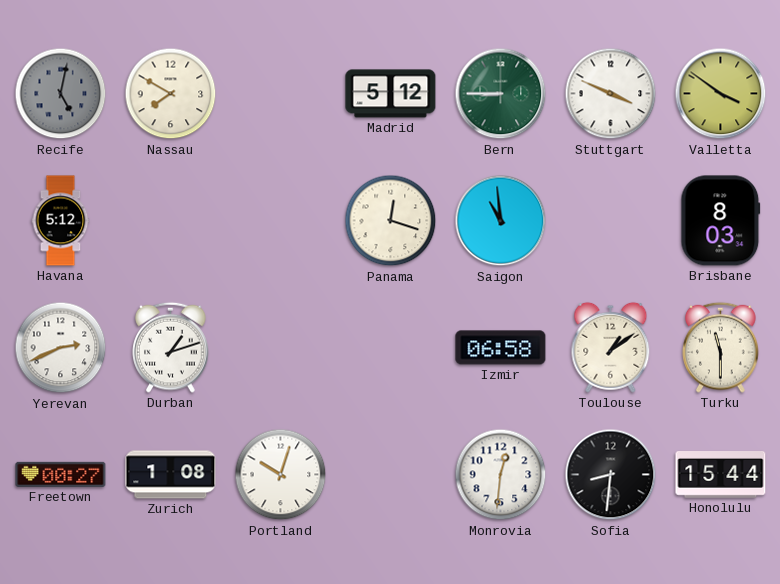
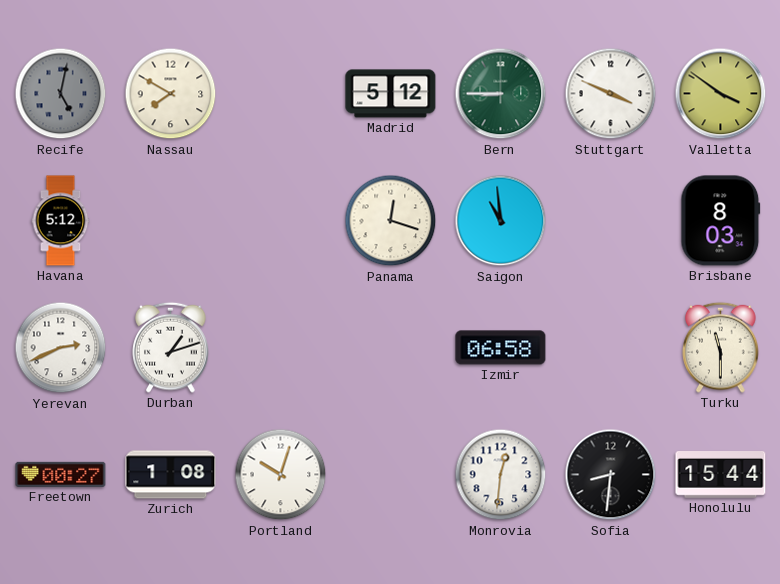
Toulouse: 1:09 -> none (611, 347)
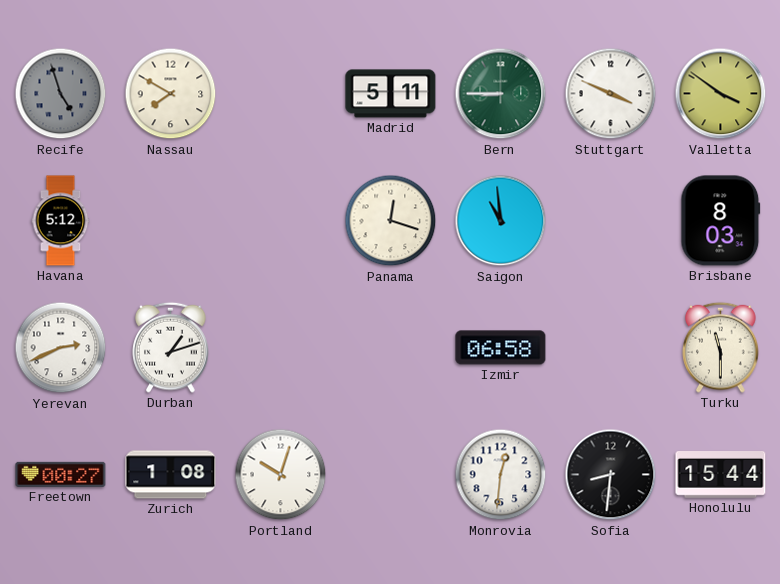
Recife: 5:02 -> 4:57 (61, 94)
Madrid: 5:12 -> 5:11 (391, 94)
